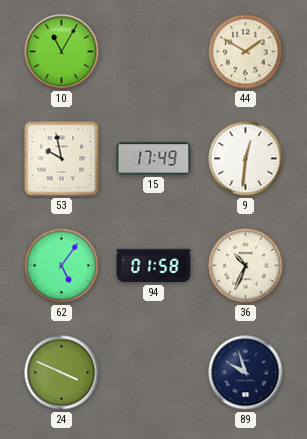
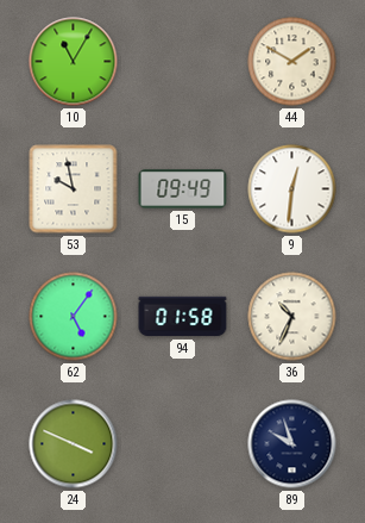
15: 17:49 -> 09:49 (183, 189)
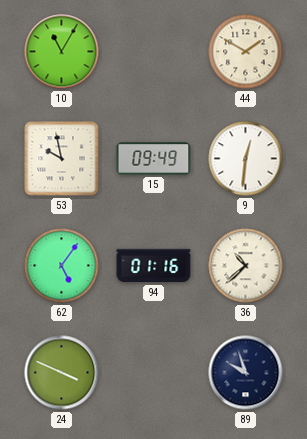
94: 01:58 -> 01:16 (154, 266)
36: 10:34 -> 10:38 (246, 266)
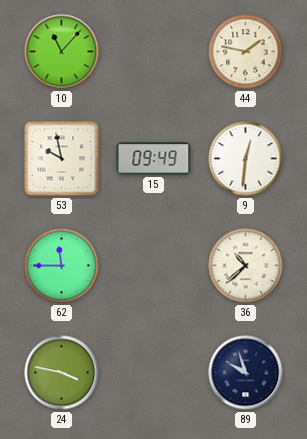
10: 11:05 -> 11:07 (62, 52)
44: 1:50 -> 1:47 (246, 52)
62: 5:06 -> 11:45 (62, 266)
94: 01:16 -> none (154, 266)
24: 3:49 -> 3:47 (62, 373)
